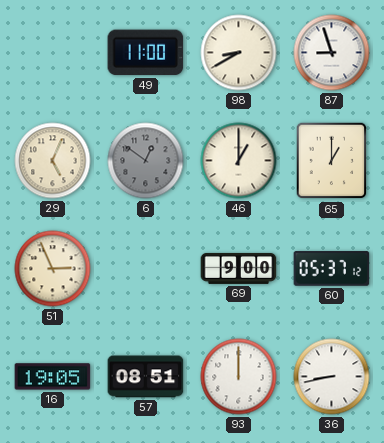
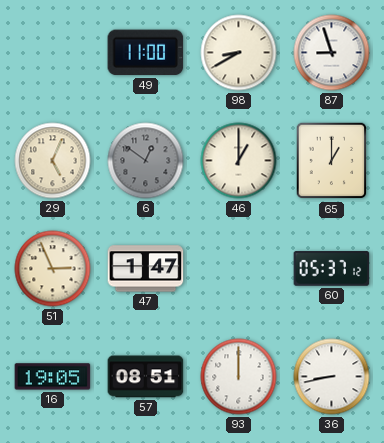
47: none -> 1:47 (146, 269)
69: 9:00 -> none (239, 268)
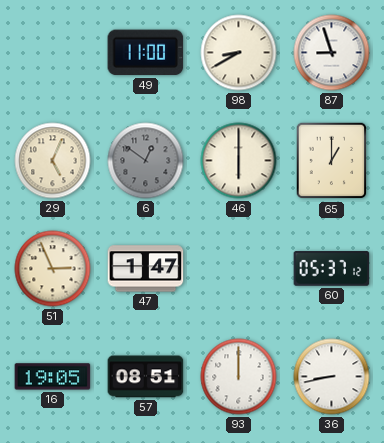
46: 1:00 -> 6:00 (239, 161)
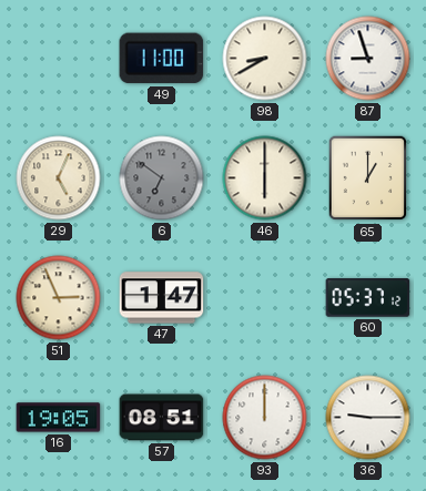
6: 12:51 -> 6:51 (162, 178)
36: 8:43 -> 9:15 (368, 418)
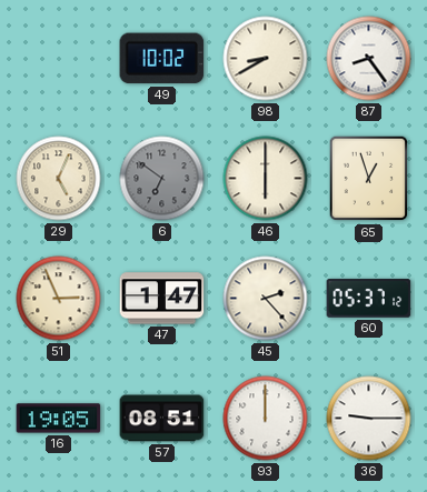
49: 11:00 -> 10:02 (162, 59)
87: 8:57 -> 8:24 (369, 59)
65: 1:00 -> 12:57 (369, 179)
45: none -> 2:23 (266, 299)
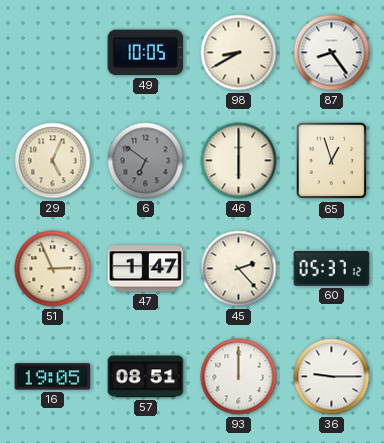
49: 10:02 -> 10:05 (146, 53)
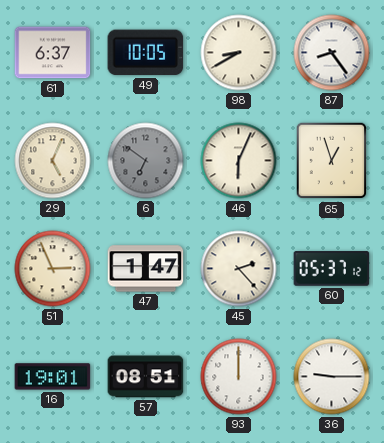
61: none -> 6:37 (53, 53)
46: 6:00 -> 6:04 (239, 161)
16: 19:05 -> 19:01 (53, 377)
